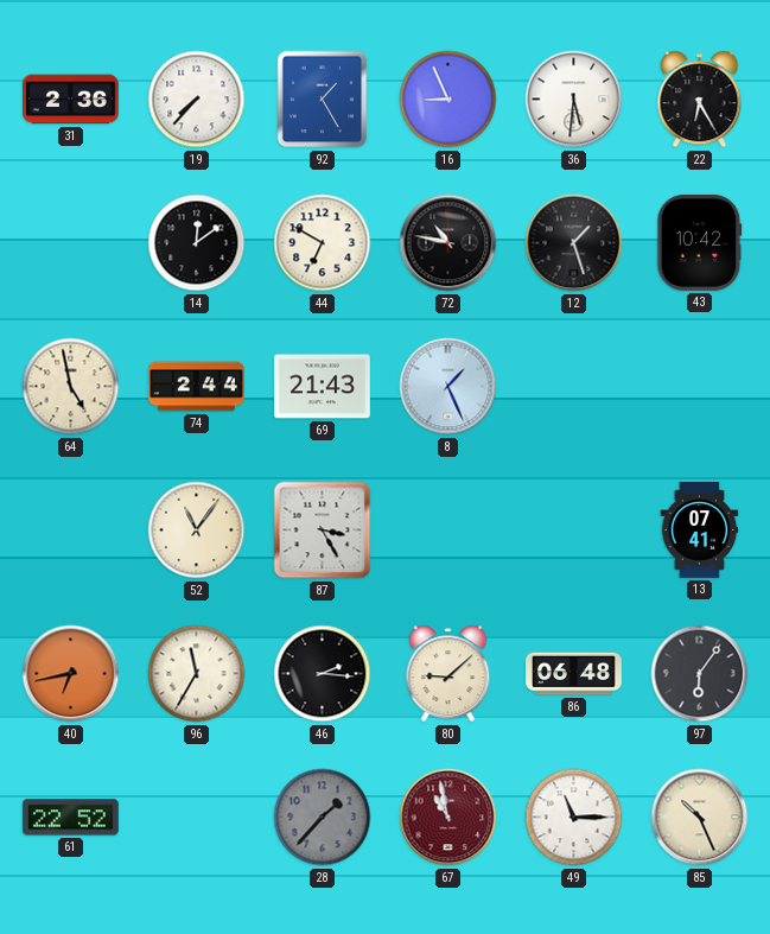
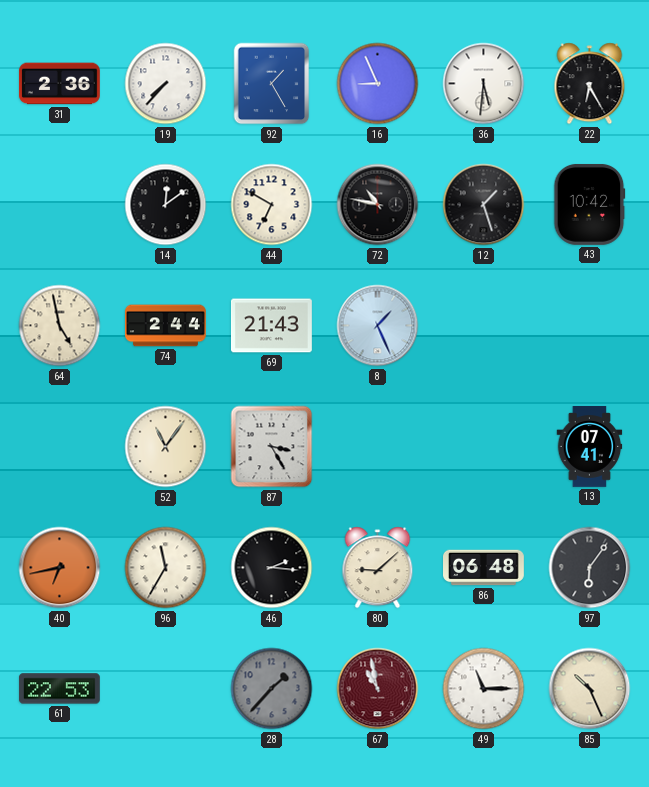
61: 22:52 -> 22:53 (59, 689)
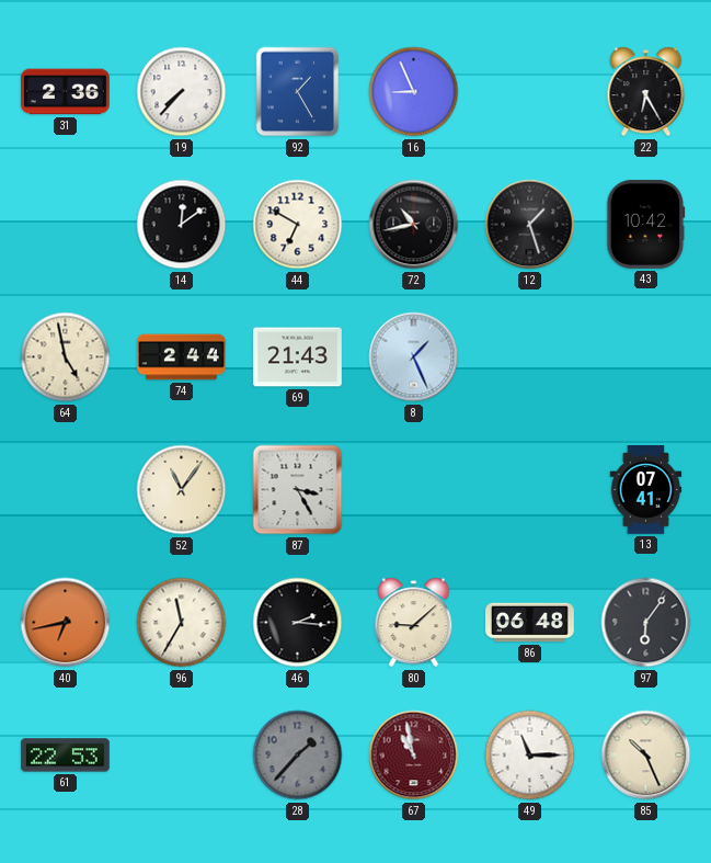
36: 5:31 -> none (484, 84)
72: 10:47 -> 10:43 (414, 225)
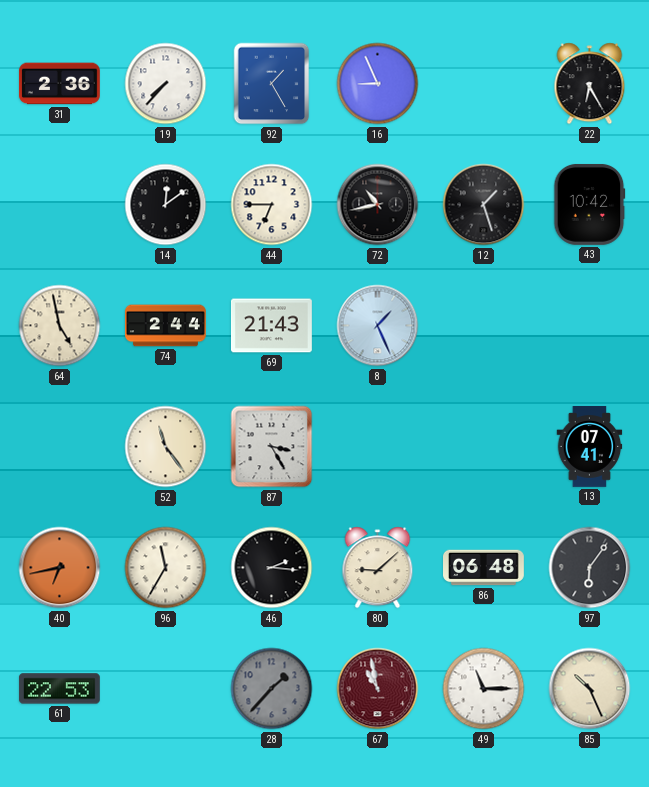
44: 6:50 -> 6:45 (272, 205)
52: 11:06 -> 11:24 (166, 447)
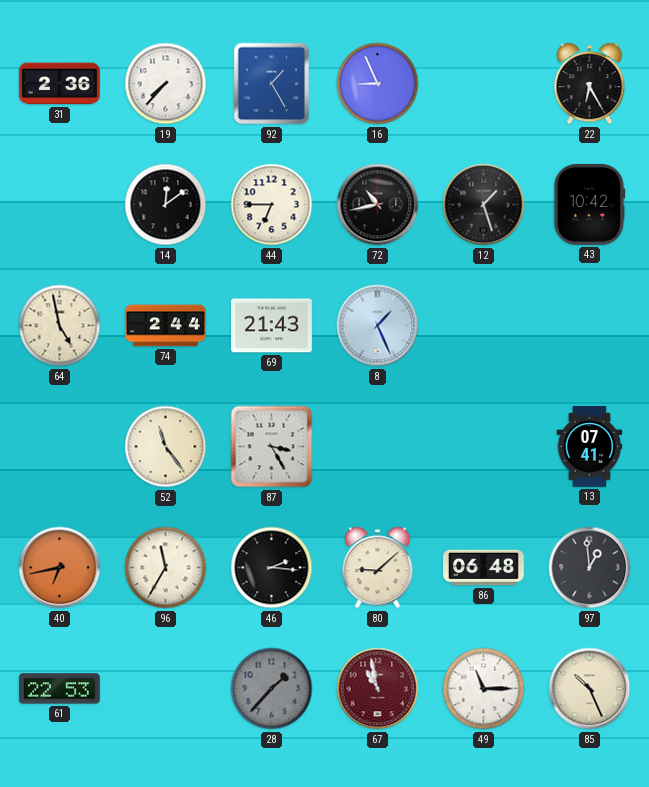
97: 6:06 -> 12:59 (590, 568)
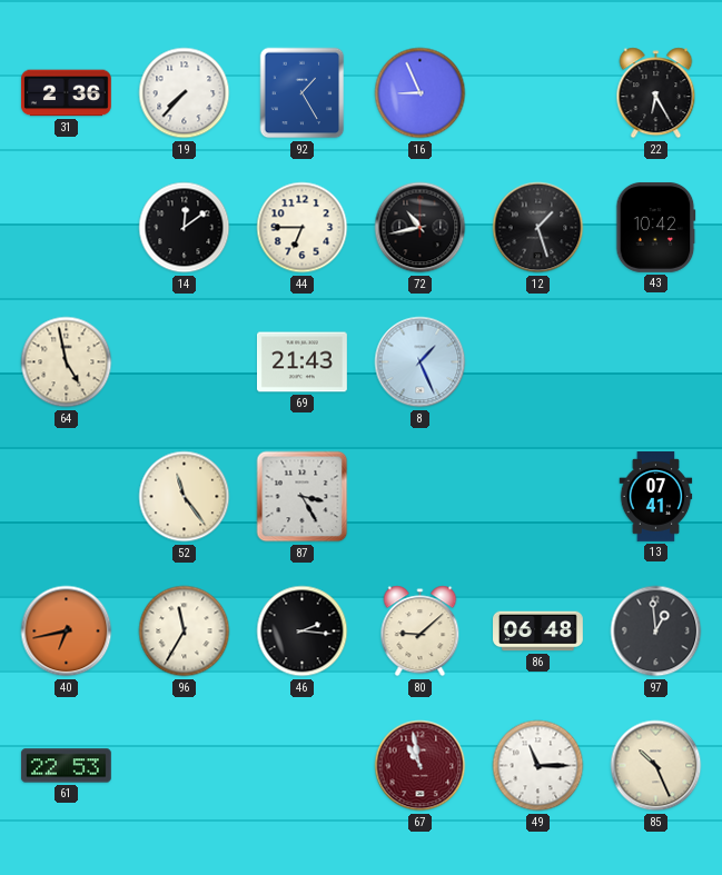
74: 2:44 -> none (166, 326)
28: 1:37 -> none (272, 689)
